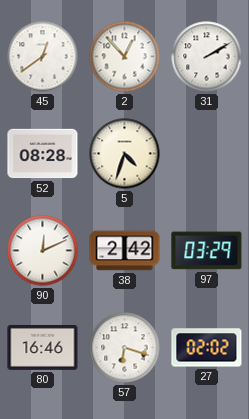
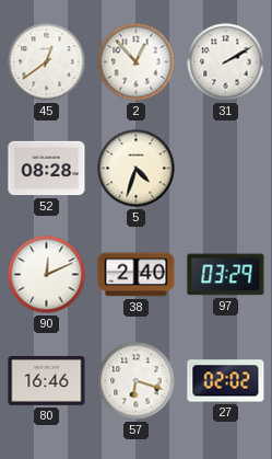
38: 2:42 -> 2:40 (137, 275)
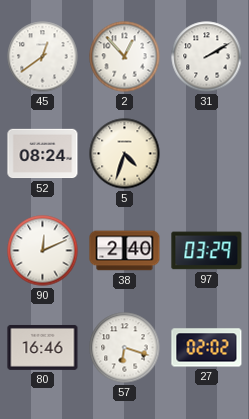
52: 08:28 -> 08:24 (43, 154)
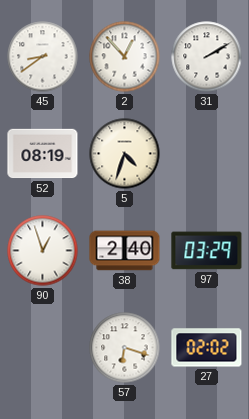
45: 12:39 -> 8:39 (43, 57)
52: 08:24 -> 08:19 (43, 154)
90: 12:11 -> 12:57 (43, 251)
80: 16:46 -> none (43, 347)
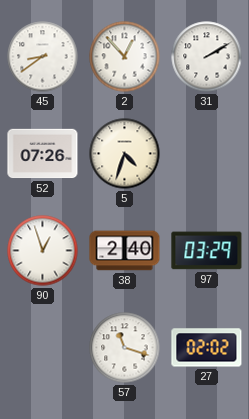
52: 08:19 -> 07:26 (43, 154)
57: 6:18 -> 11:18 (125, 348)
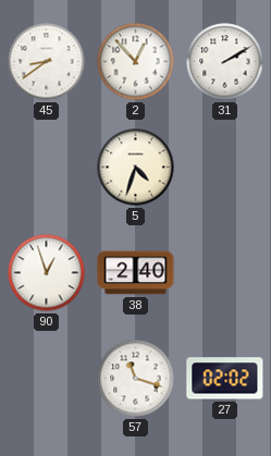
52: 07:26 -> none (43, 154)
97: 03:29 -> none (207, 251)
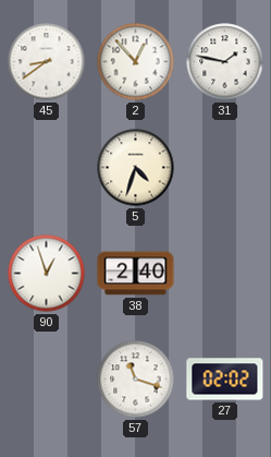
31: 2:10 -> 1:47 (225, 62)
